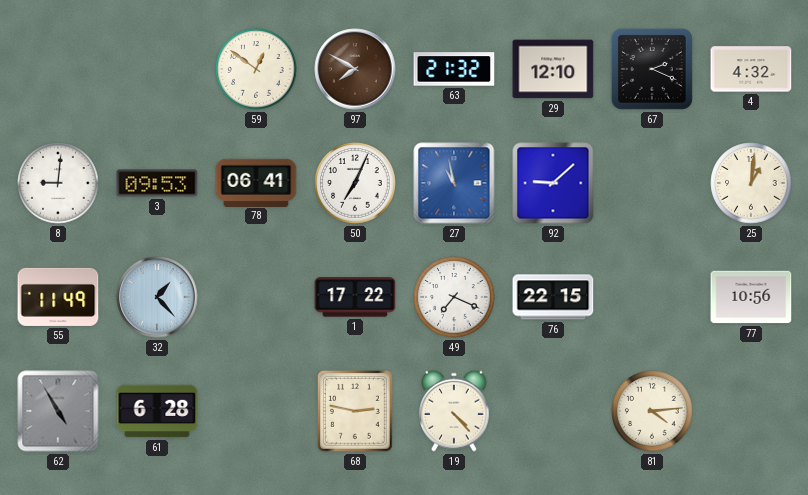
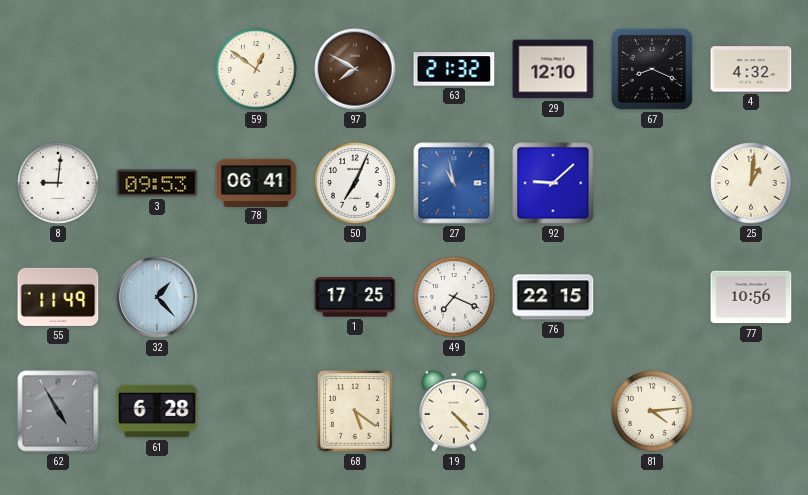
67: 2:19 -> 8:19 (652, 69)
1: 17:22 -> 17:25 (355, 297)
68: 2:47 -> 5:21 (356, 412)
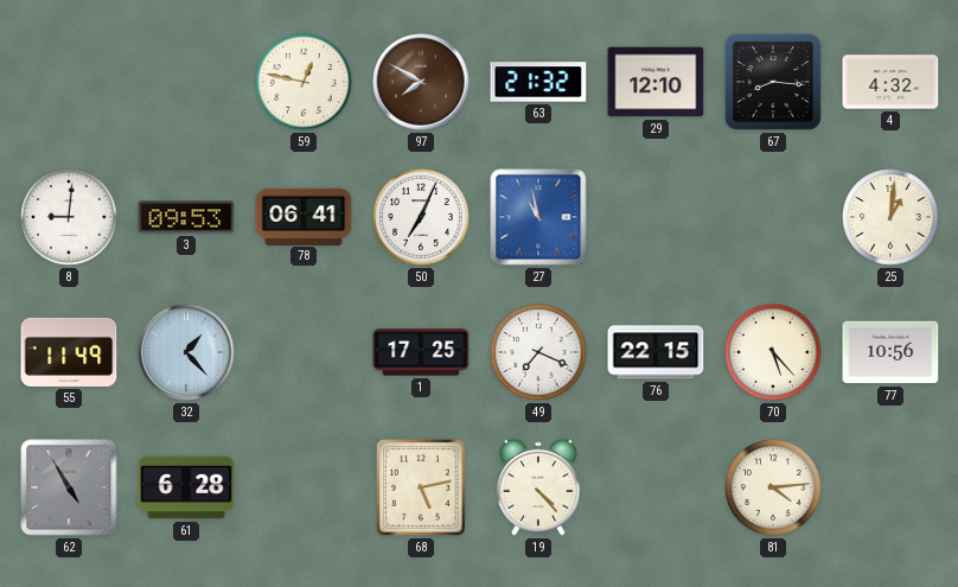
59: 12:51 -> 12:47 (304, 82)
67: 8:19 -> 8:16 (773, 82)
92: 9:08 -> none (553, 183)
70: none -> 5:23 (773, 352)
68: 5:21 -> 5:13 (422, 489)
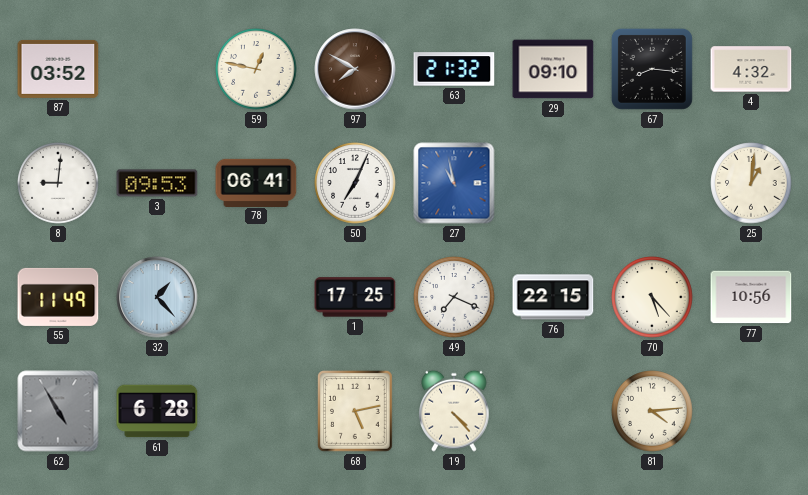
87: none -> 03:52 (58, 69)
29: 12:10 -> 09:10 (553, 69)
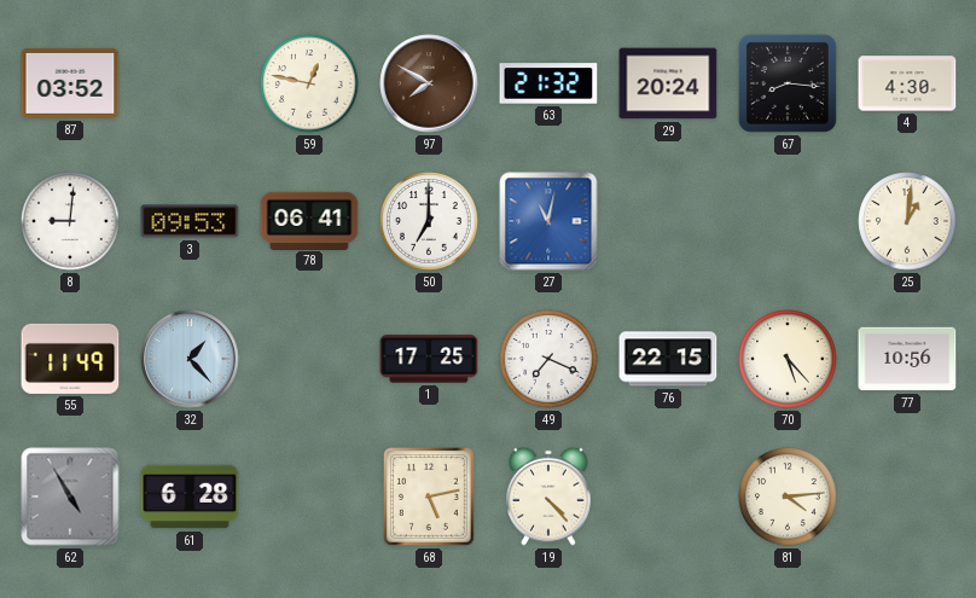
29: 09:10 -> 20:24 (668, 83)
4: 4:32 -> 4:30 (907, 83)
50: 7:04 -> 7:00 (429, 221)
27: 10:58 -> 11:02 (548, 221)
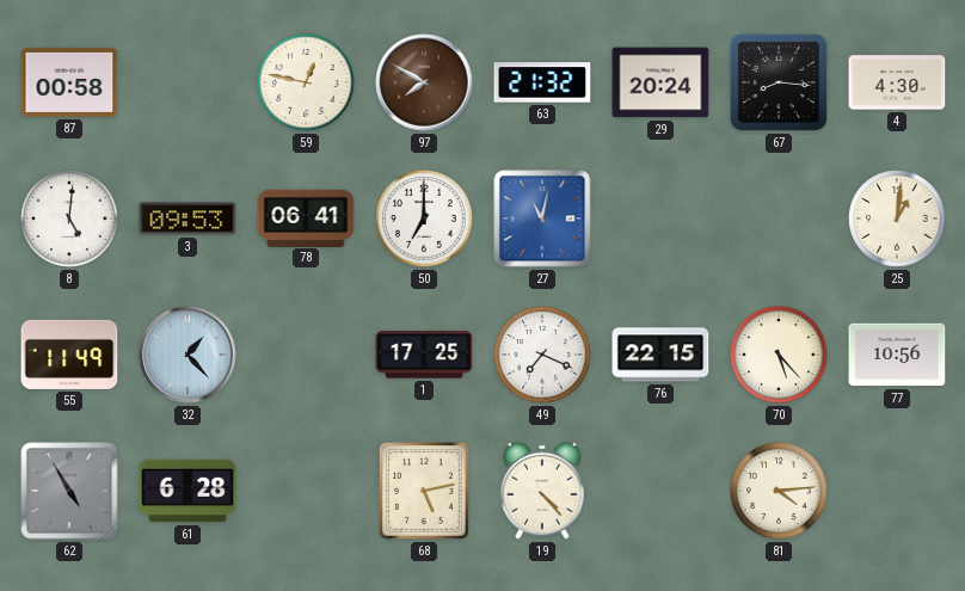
87: 03:52 -> 00:58 (69, 82)
8: 9:01 -> 5:01 (69, 218)
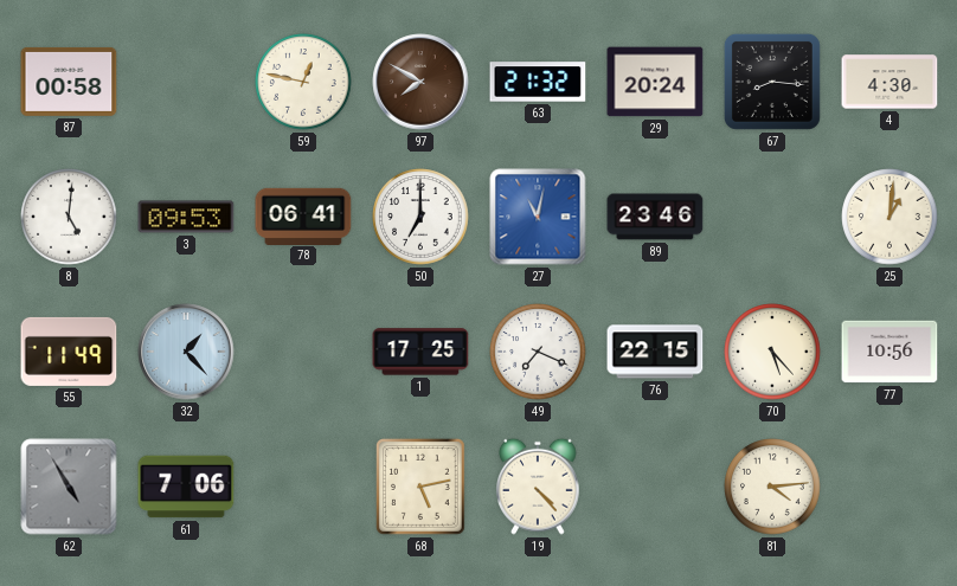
89: none -> 23:46 (655, 217)
61: 6:28 -> 7:06 (186, 487)
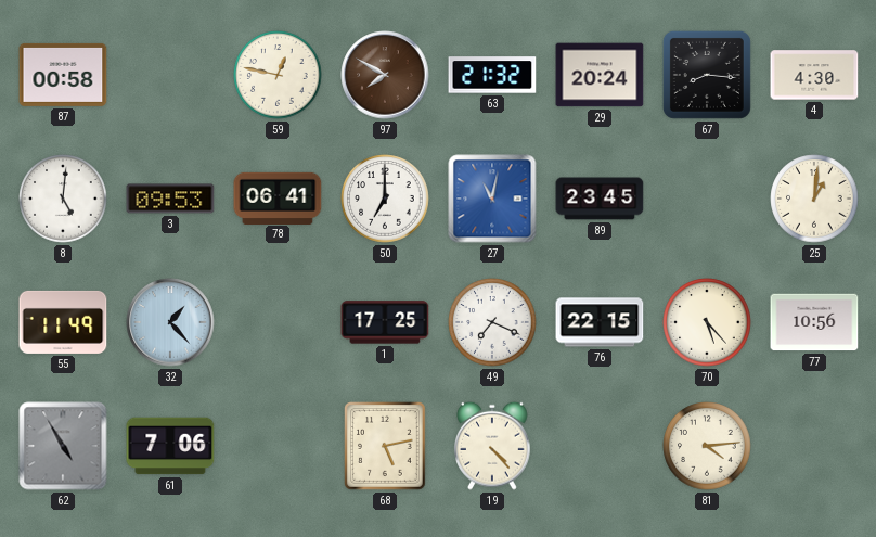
89: 23:46 -> 23:45 (600, 199)
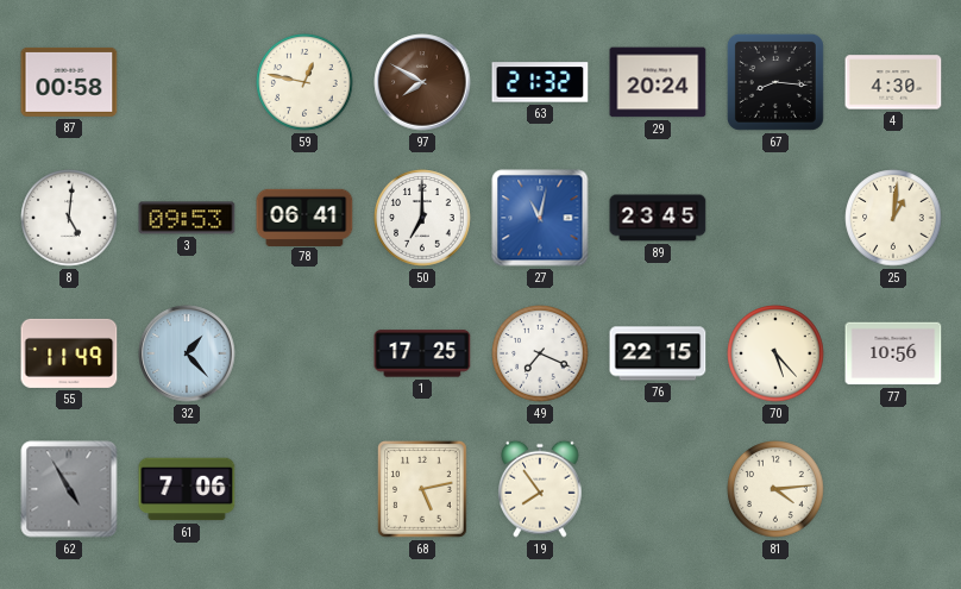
19: 4:23 -> 7:54 (541, 489)
